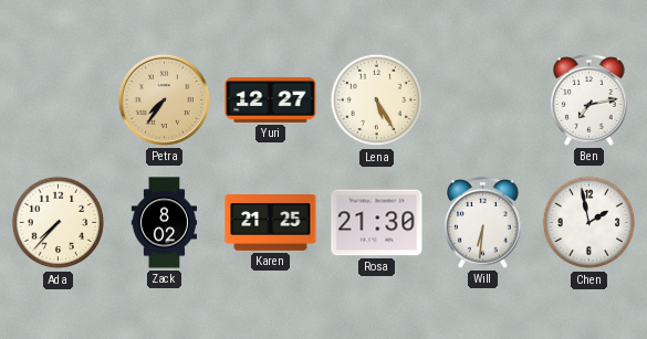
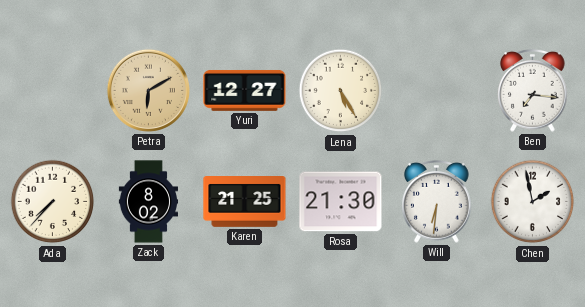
Petra: 7:36 -> 6:10 (148, 90)
Ben: 7:13 -> 7:16 (533, 91)
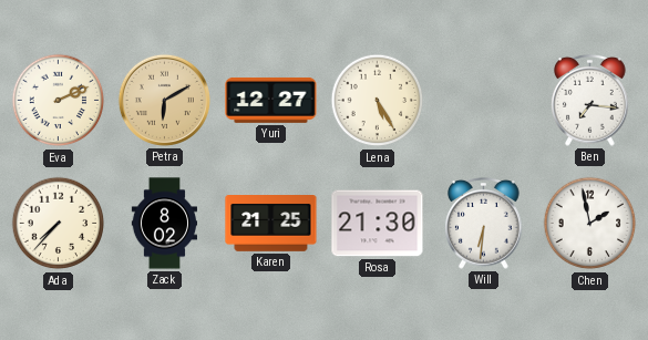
Eva: none -> 2:11 (59, 101)
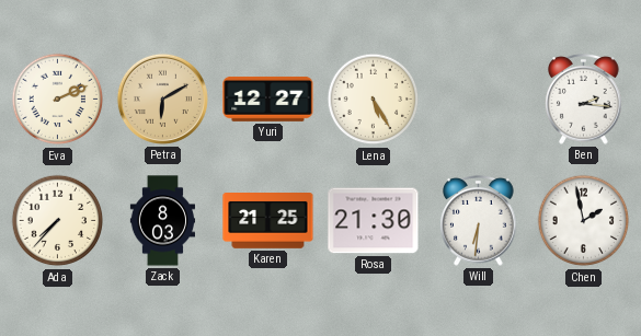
Ben: 7:16 -> 2:16 (584, 100)
Zack: 8:02 -> 8:03 (162, 221)
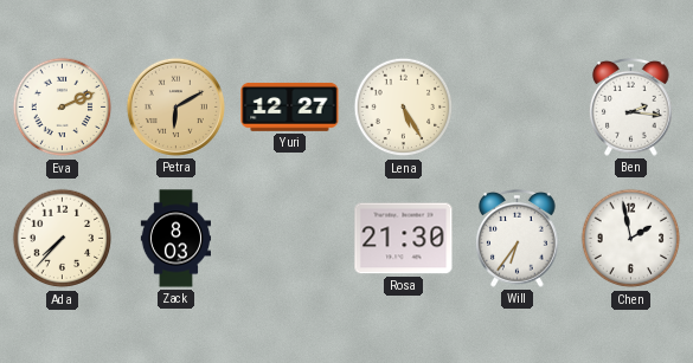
Karen: 21:25 -> none (268, 221)
Will: 6:31 -> 6:36 (518, 239)
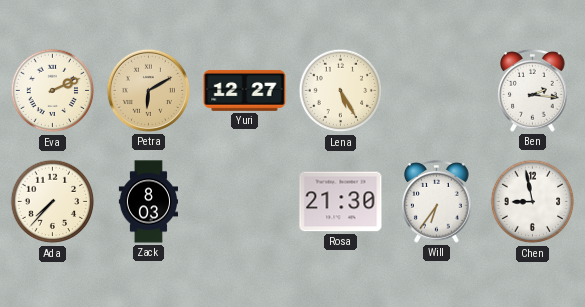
Chen: 1:58 -> 8:58 (533, 202)
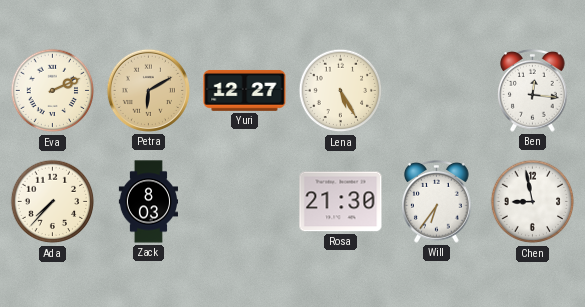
Ben: 2:16 -> 12:16 (533, 91)
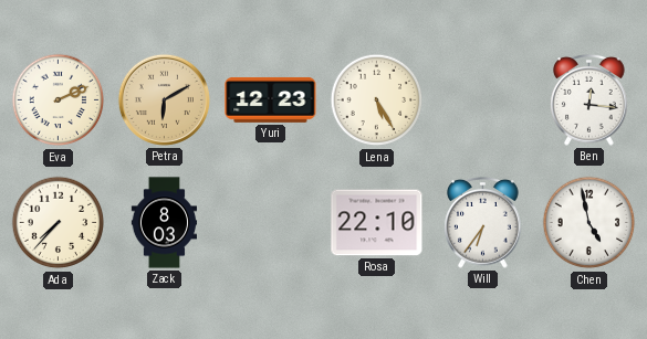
Yuri: 12:27 -> 12:23 (271, 99)
Rosa: 21:30 -> 22:10 (377, 223)
Chen: 8:58 -> 4:58 (589, 223)
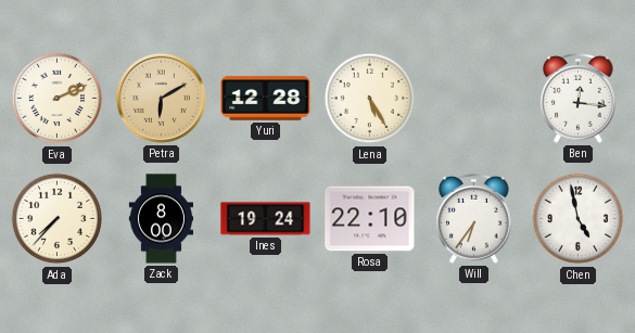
Yuri: 12:23 -> 12:28 (266, 98)
Zack: 8:03 -> 8:00 (161, 219)
Ines: none -> 19:24 (266, 219)
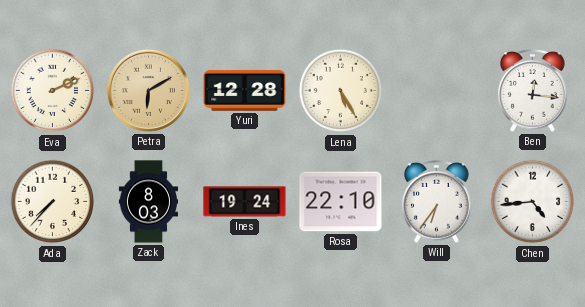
Zack: 8:00 -> 8:03 (148, 202)
Chen: 4:58 -> 4:44 (533, 202)
